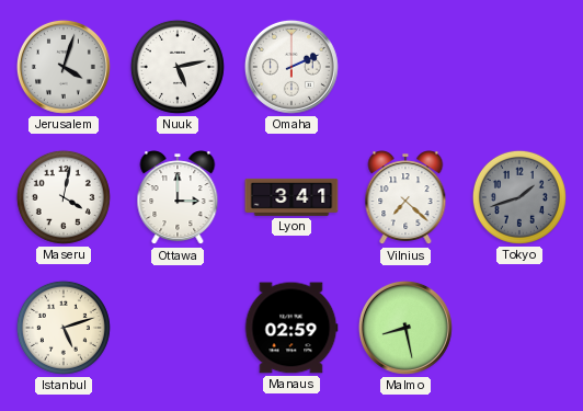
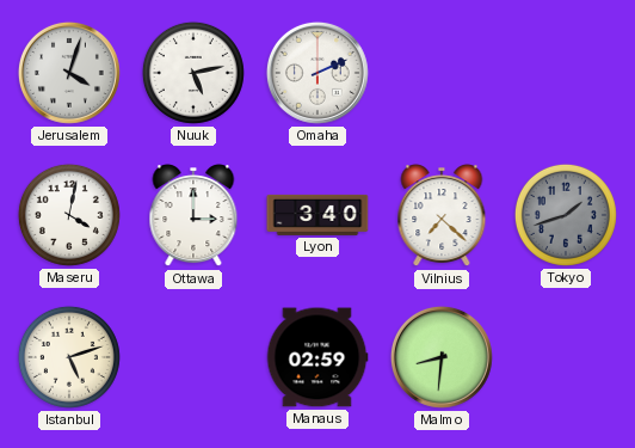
Lyon: 3:41 -> 3:40 (317, 215)
Malmo: 8:28 -> 8:31 (442, 357)
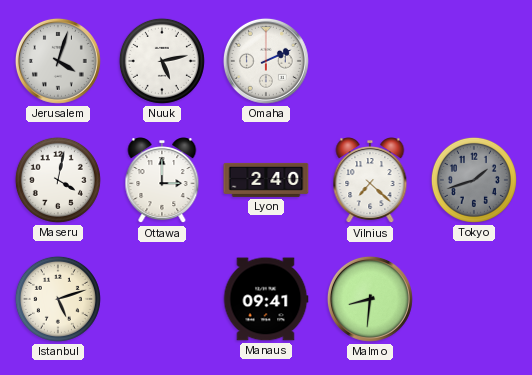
Lyon: 3:40 -> 2:40 (266, 180)
Manaus: 02:59 -> 09:41 (266, 299)
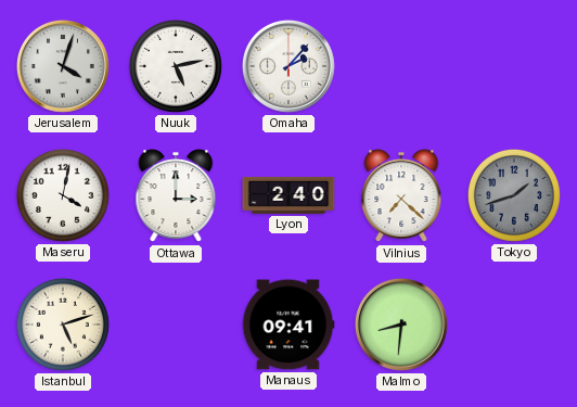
Omaha: 2:11 -> 2:07 (288, 66)
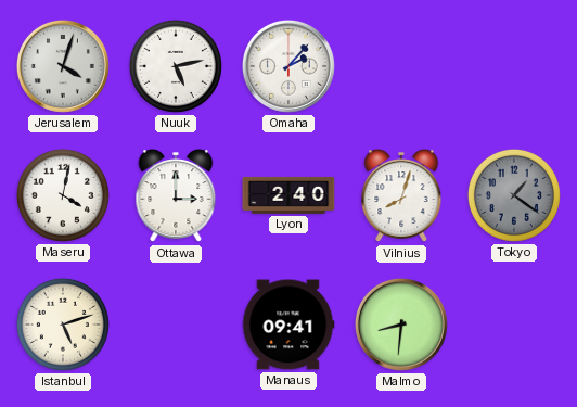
Vilnius: 7:22 -> 8:03 (401, 196)
Tokyo: 1:42 -> 1:21 (514, 195)
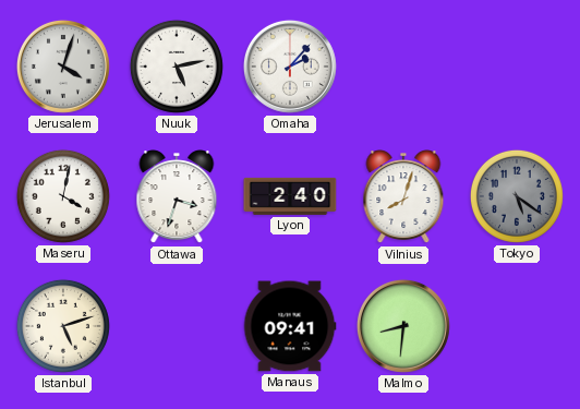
Ottawa: 3:00 -> 3:33 (177, 197)
Tokyo: 1:21 -> 5:21 (517, 196)
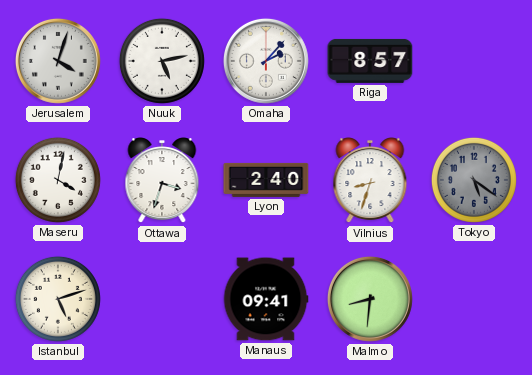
Riga: none -> 8:57 (370, 61)
Vilnius: 8:03 -> 8:33 (370, 181)
